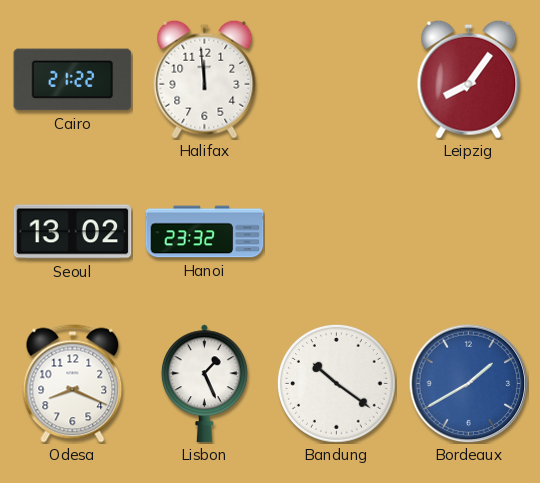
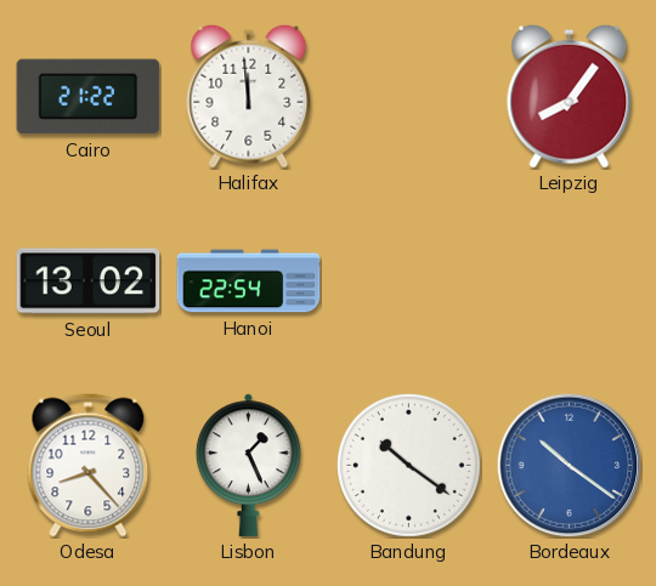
Hanoi: 23:32 -> 22:54 (249, 281)
Odesa: 8:19 -> 8:23 (89, 466)
Bordeaux: 1:40 -> 10:21 (569, 465)
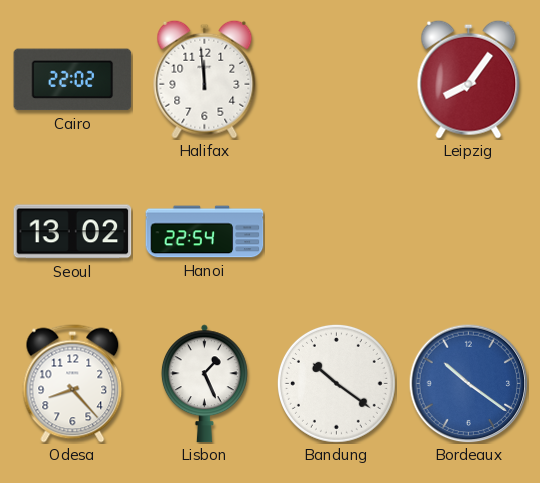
Cairo: 21:22 -> 22:02 (73, 80)
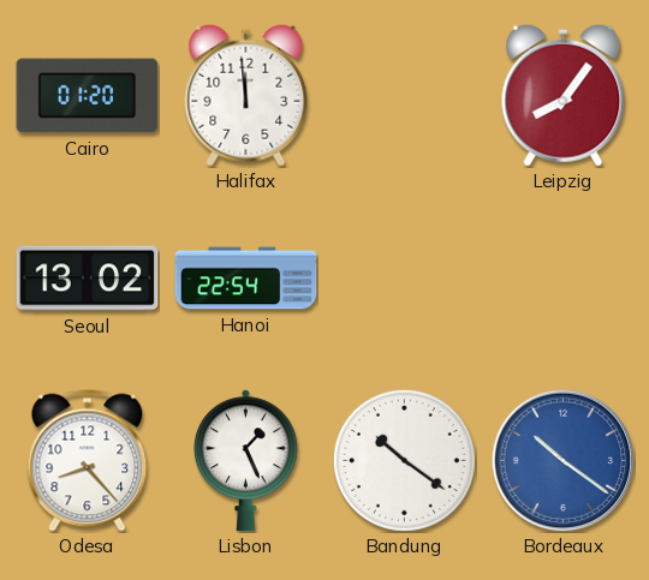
Cairo: 22:02 -> 01:20 (88, 96)
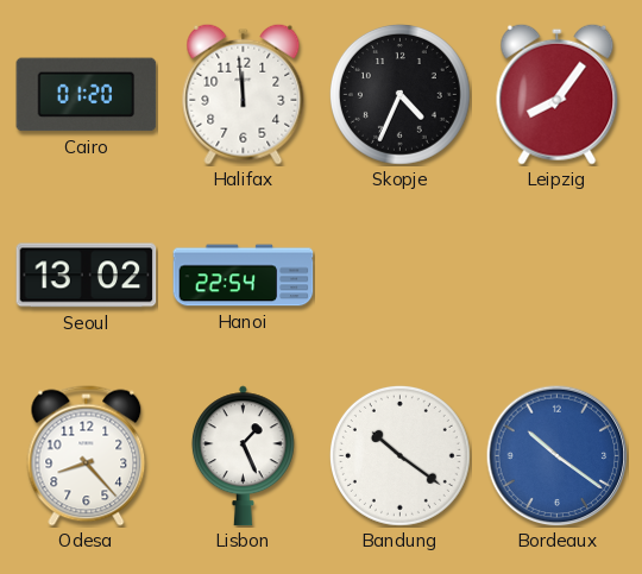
Skopje: none -> 4:34 (399, 94)
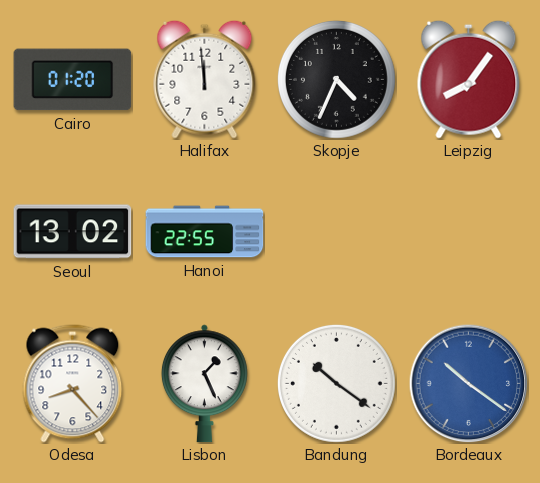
Hanoi: 22:54 -> 22:55 (205, 232)
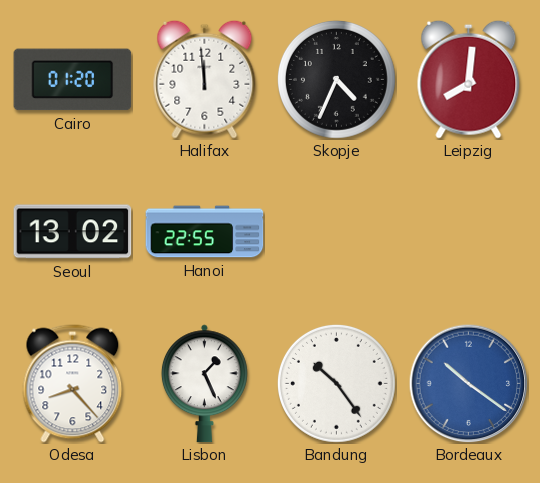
Leipzig: 8:06 -> 8:01 (469, 79)
Bandung: 10:21 -> 10:24 (336, 383)
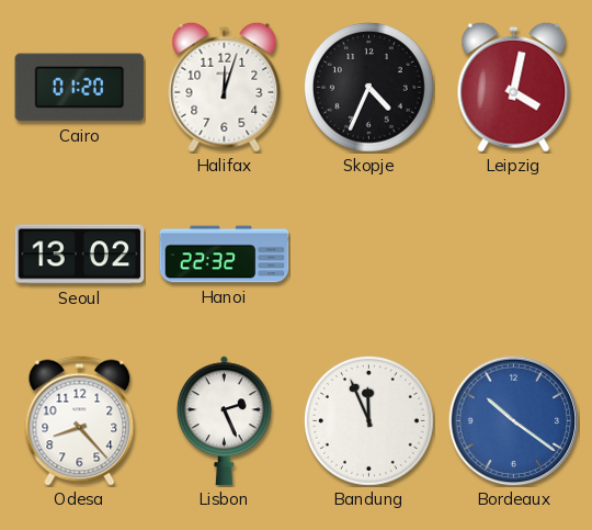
Halifax: 11:59 -> 12:03 (225, 87)
Leipzig: 8:01 -> 4:02 (514, 87)
Hanoi: 22:55 -> 22:32 (225, 255)
Lisbon: 1:26 -> 2:26 (224, 421)
Bandung: 10:24 -> 11:56 (368, 420)
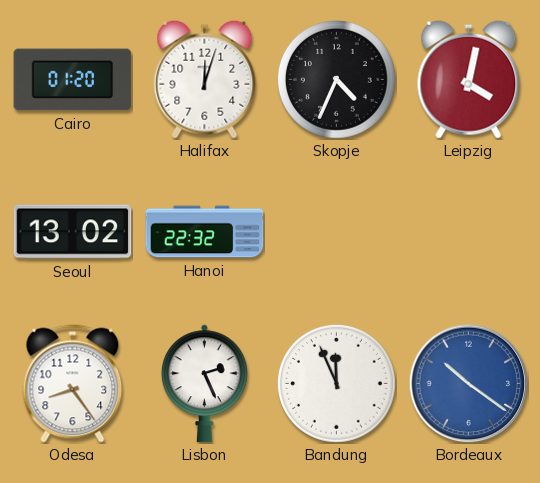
Odesa: 8:23 -> 8:24 (73, 384)
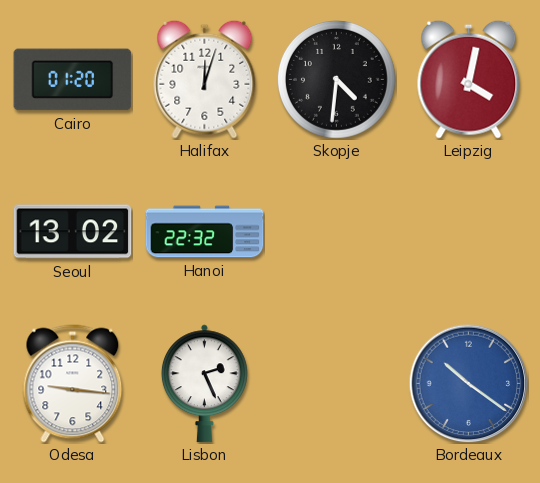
Skopje: 4:34 -> 4:31 (336, 79)
Odesa: 8:24 -> 9:16 (73, 384)
Bandung: 11:56 -> none (336, 383)
